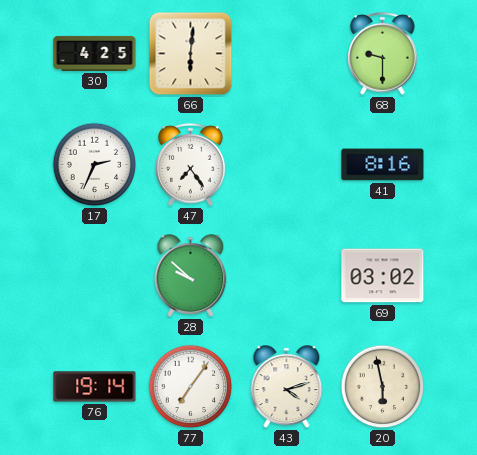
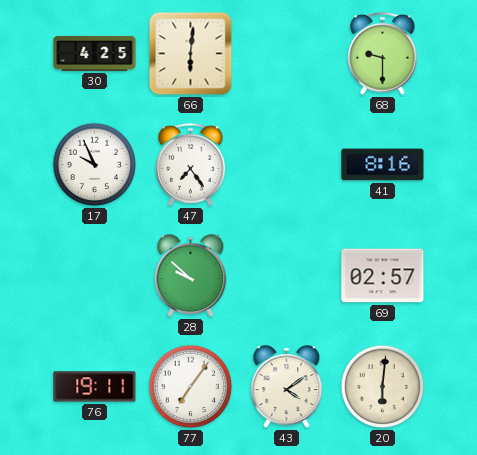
17: 2:34 -> 9:56 (95, 165)
69: 03:02 -> 02:57 (383, 276)
76: 19:14 -> 19:11 (95, 387)
43: 4:12 -> 4:09 (287, 387)
20: 5:58 -> 6:01 (383, 387)
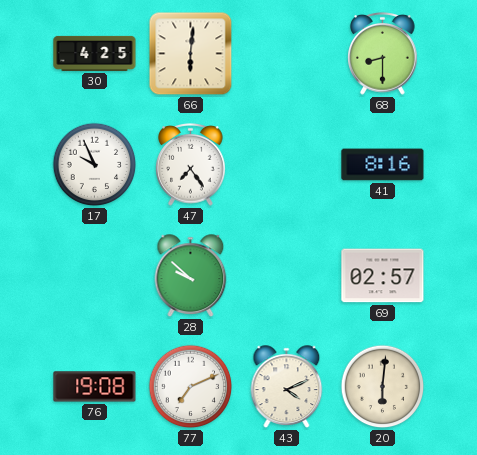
68: 9:30 -> 8:30 (383, 54)
76: 19:11 -> 19:08 (95, 387)
77: 7:06 -> 7:11 (191, 387)
43: 4:09 -> 4:11 (287, 387)
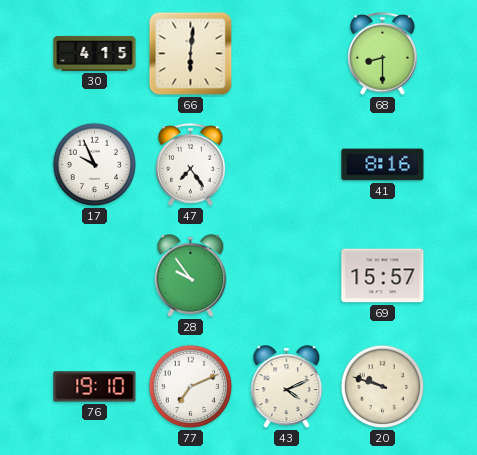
30: 4:25 -> 4:15 (95, 53)
28: 9:52 -> 9:54 (191, 276)
69: 02:57 -> 15:57 (383, 276)
76: 19:08 -> 19:10 (95, 387)
20: 6:01 -> 9:48 (383, 387)
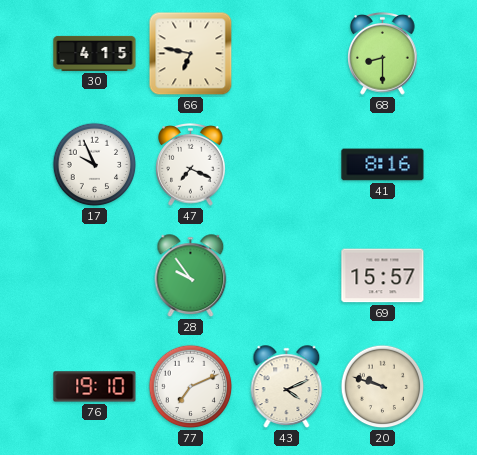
66: 6:01 -> 6:47 (191, 54)
47: 7:24 -> 7:19 (191, 165)
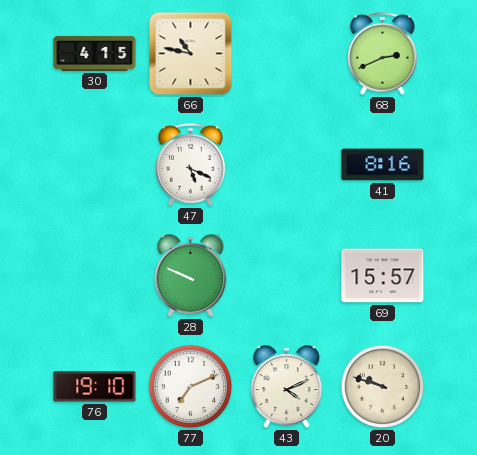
66: 6:47 -> 10:47 (191, 54)
68: 8:30 -> 2:41 (383, 54)
17: 9:56 -> none (95, 165)
47: 7:19 -> 5:19 (191, 165)
28: 9:54 -> 9:49 (191, 276)
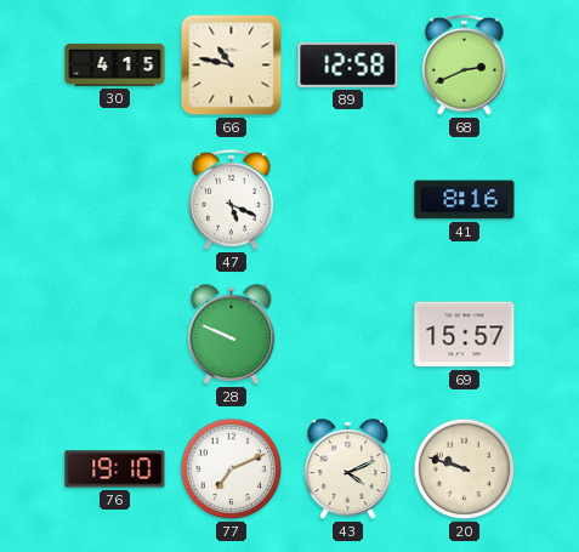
89: none -> 12:58 (348, 64)
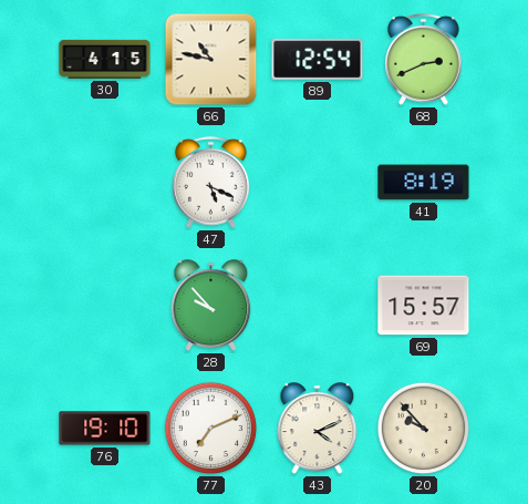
89: 12:58 -> 12:54 (318, 59)
41: 8:16 -> 8:19 (424, 183)
28: 9:49 -> 9:53 (211, 306)
20: 9:48 -> 9:53 (424, 429)
